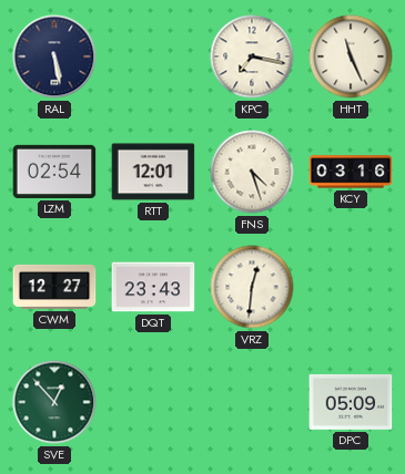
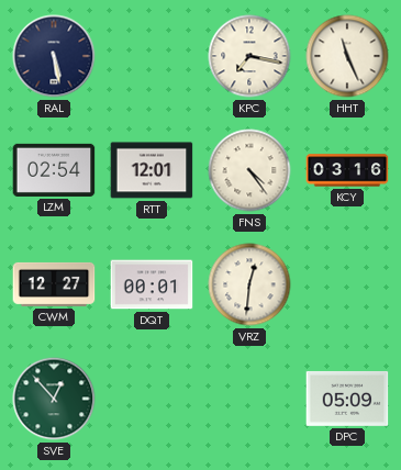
FNS: 4:27 -> 4:24 (249, 170)
DQT: 23:43 -> 00:01 (152, 284)
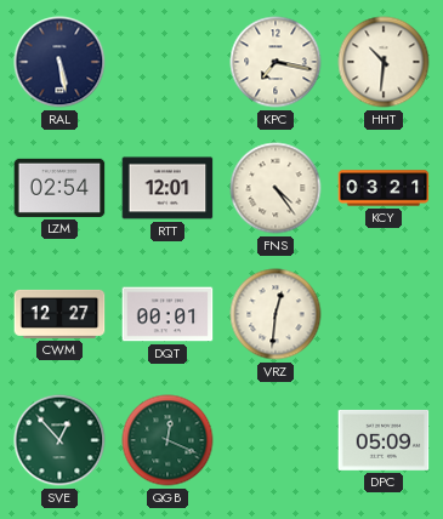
HHT: 11:26 -> 10:31 (384, 62)
KCY: 03:16 -> 03:21 (384, 188)
QGB: none -> 12:19 (167, 440)
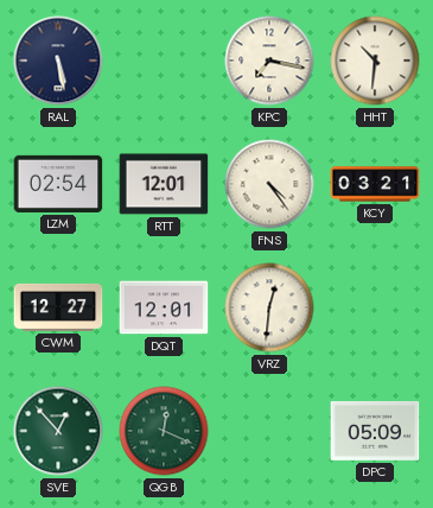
DQT: 00:01 -> 12:01 (164, 307)
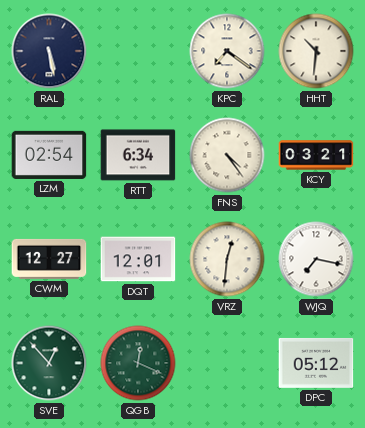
KPC: 7:17 -> 7:21 (227, 51)
RTT: 12:01 -> 6:34 (138, 155)
WJQ: none -> 7:17 (316, 259)
DPC: 05:09 -> 05:12 (316, 363)
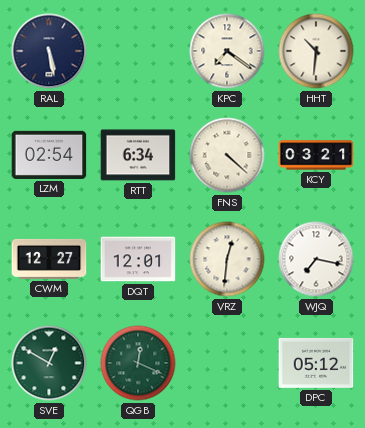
FNS: 4:24 -> 4:22 (227, 155)
SVE: 12:53 -> 12:50 (49, 363)
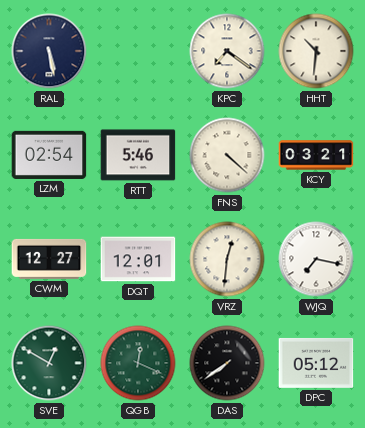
RTT: 6:34 -> 5:46 (138, 155)
DAS: none -> 7:39 (227, 363)
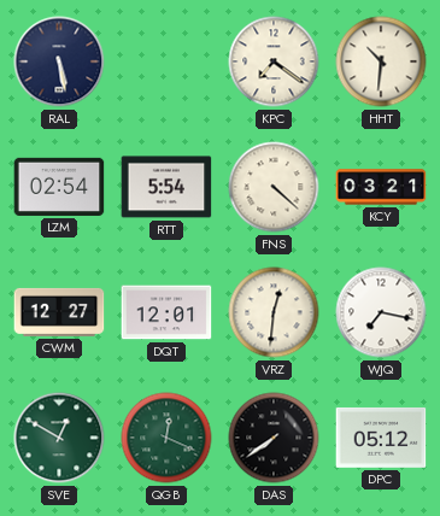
RTT: 5:46 -> 5:54 (166, 187)
